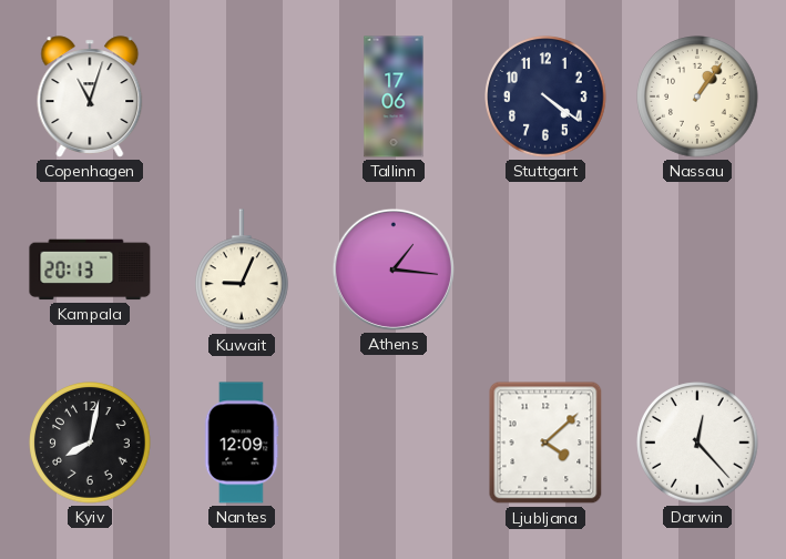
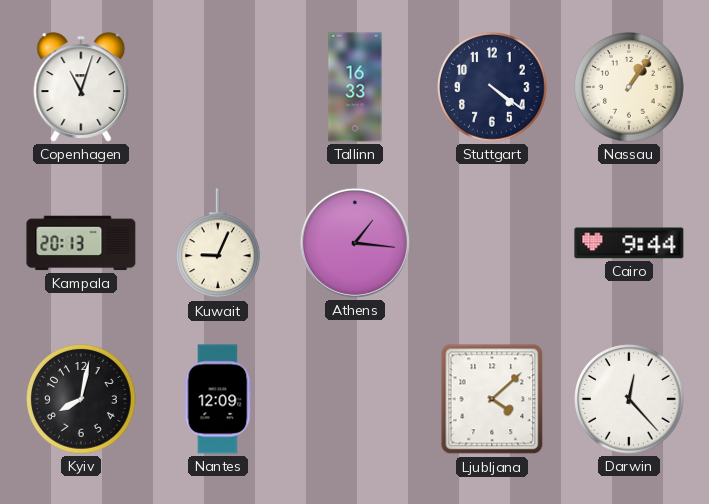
Tallinn: 17:06 -> 16:33 (355, 87)
Cairo: none -> 9:44 (629, 243)
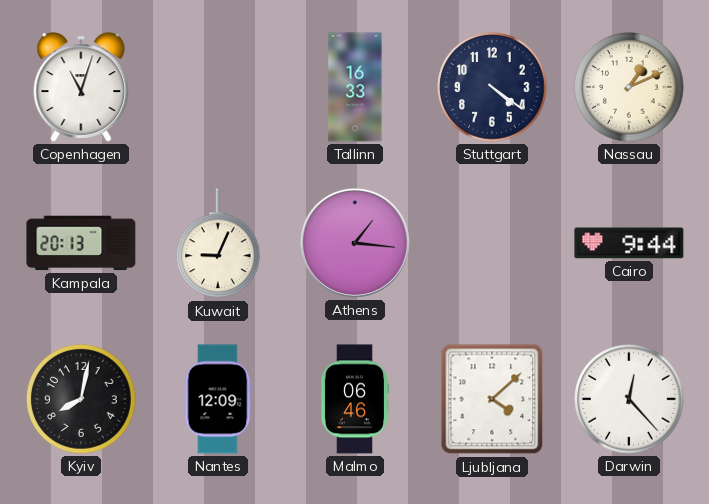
Nassau: 1:06 -> 1:11 (629, 87)
Malmo: none -> 06:46 (354, 399)
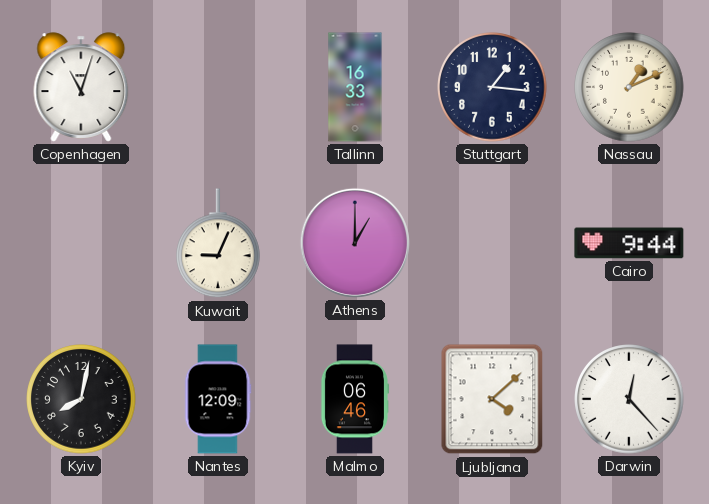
Stuttgart: 4:21 -> 1:16 (492, 87)
Kampala: 20:13 -> none (81, 243)
Athens: 1:16 -> 1:00 (355, 243)
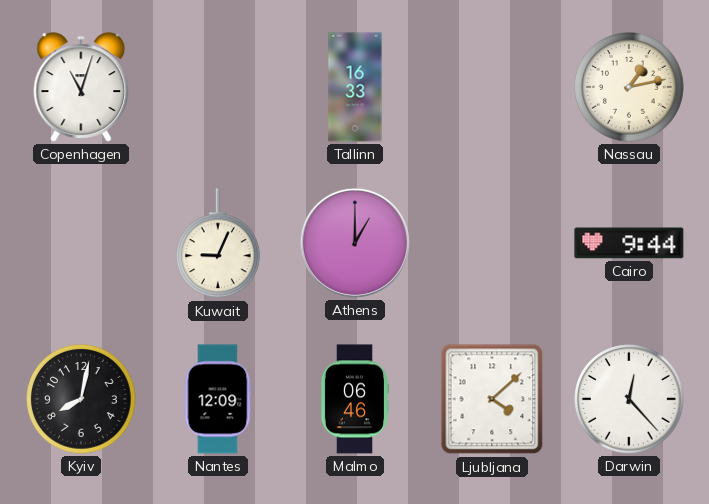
Stuttgart: 1:16 -> none (492, 87)
Nassau: 1:11 -> 1:13 (629, 87)
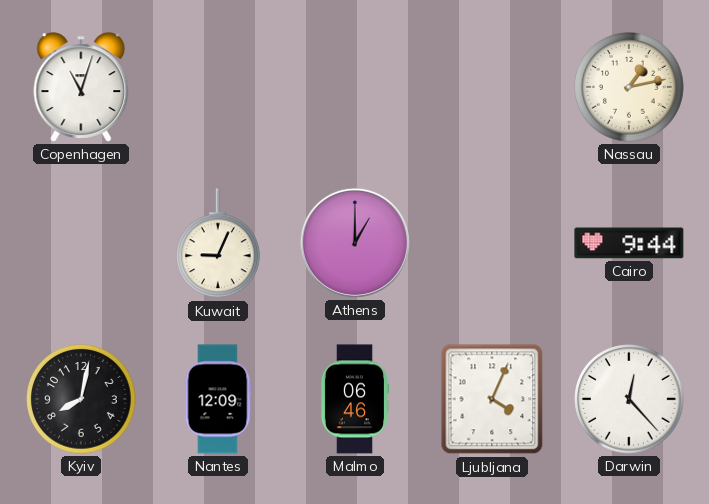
Tallinn: 16:33 -> none (355, 87)
Ljubljana: 4:08 -> 4:04 (492, 399)
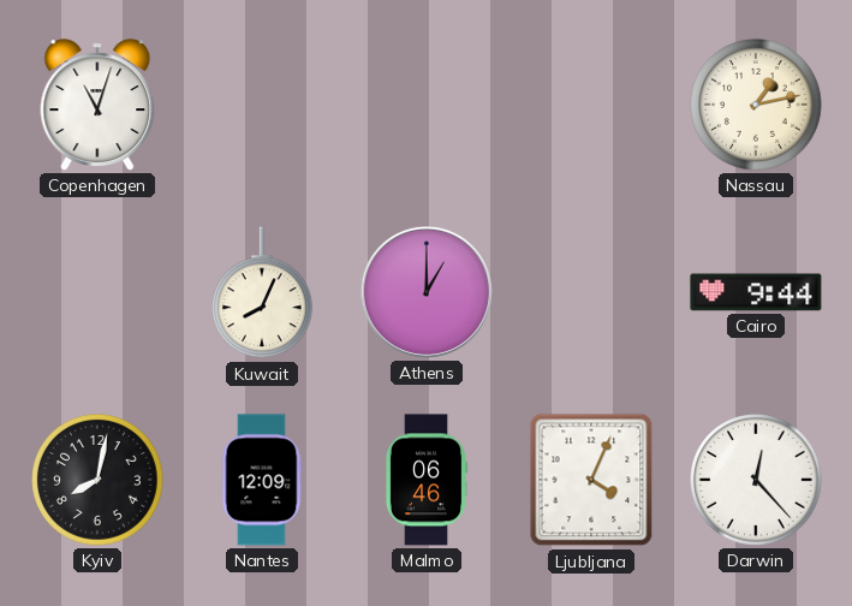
Kuwait: 9:04 -> 8:04 (263, 293)
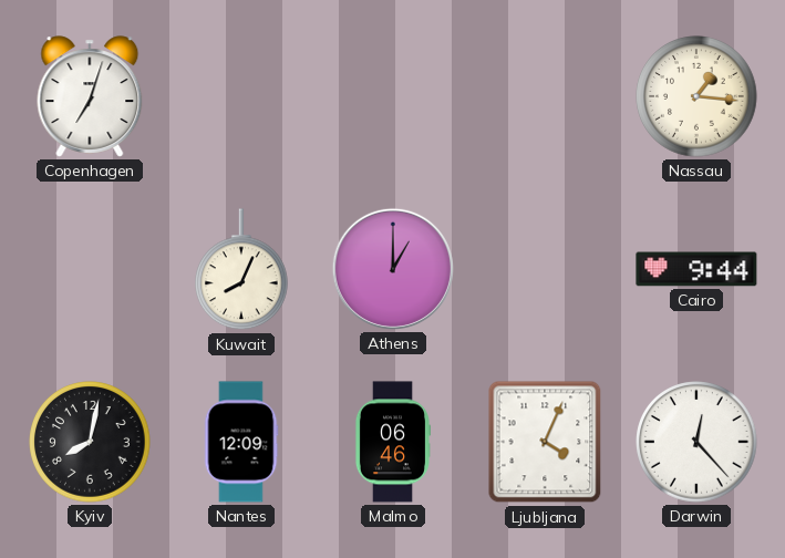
Copenhagen: 11:03 -> 7:03 (90, 96)
Nassau: 1:13 -> 1:16 (696, 96)
